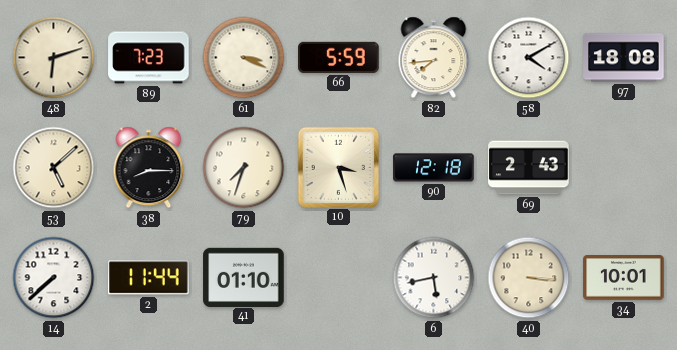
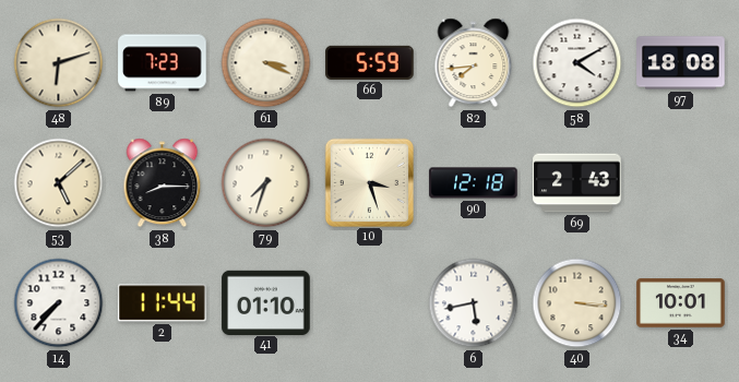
14: 7:38 -> 7:37 (59, 303)
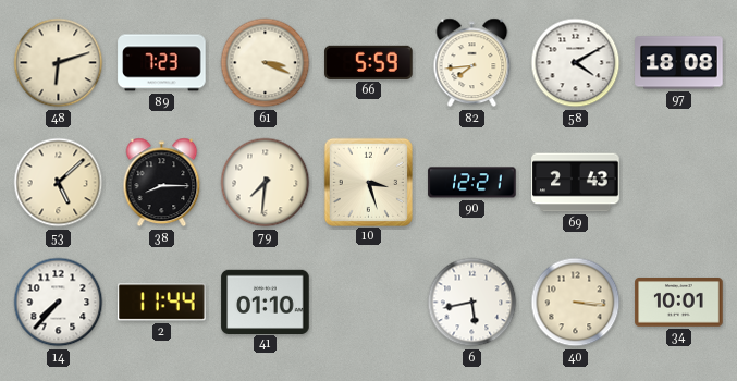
79: 7:33 -> 7:31 (266, 183)
90: 12:18 -> 12:21 (472, 183)
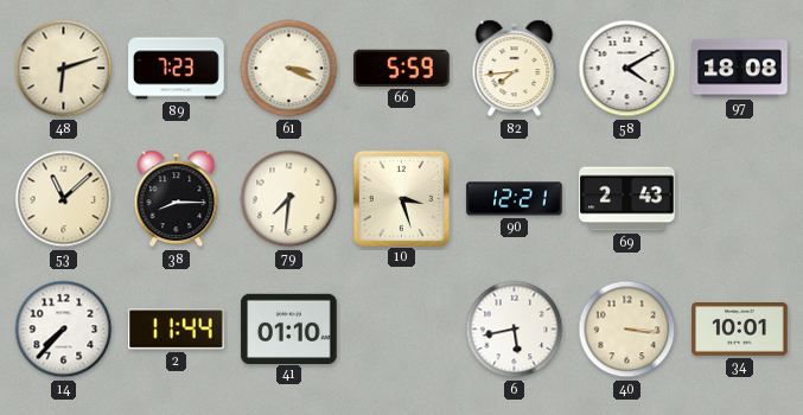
53: 5:08 -> 11:08 (64, 199)
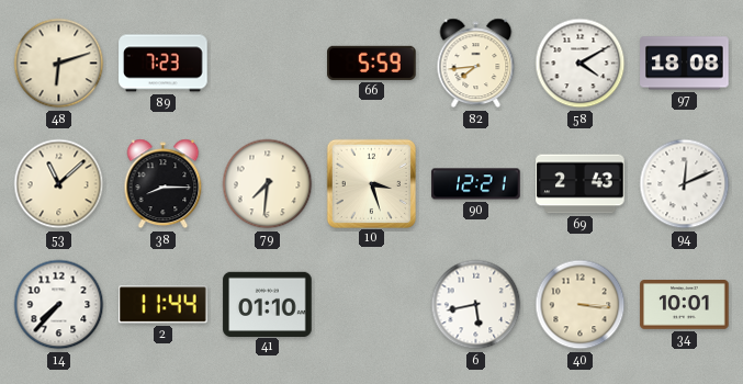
61: 3:19 -> none (289, 69)
94: none -> 12:11 (685, 184)
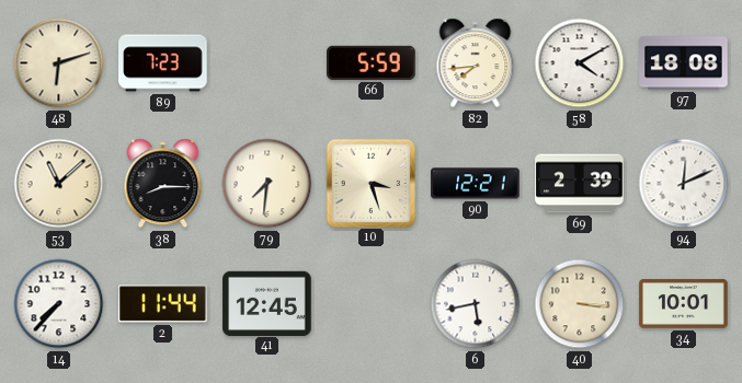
69: 2:43 -> 2:39 (580, 184)
41: 01:10 -> 12:45 (267, 303)
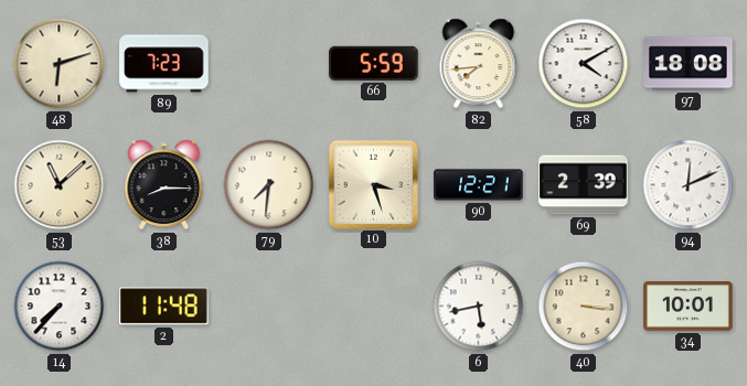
2: 11:44 -> 11:48 (164, 307)
41: 12:45 -> none (267, 303)
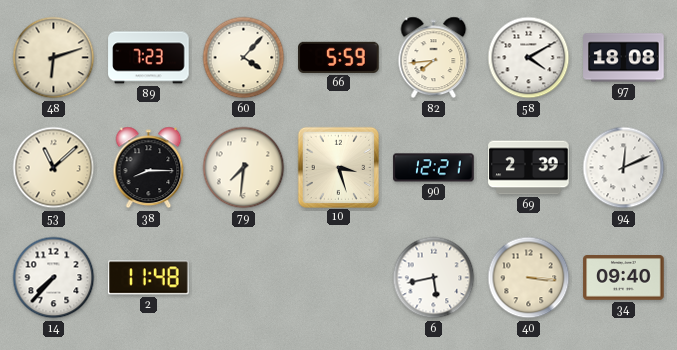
60: none -> 4:07 (244, 58)
34: 10:01 -> 09:40 (624, 278)
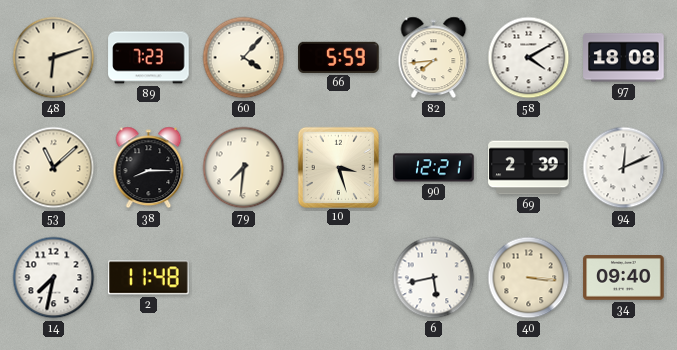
14: 7:37 -> 7:32 (54, 278)
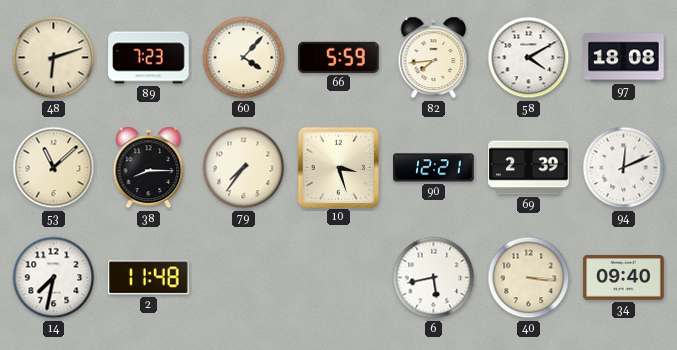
79: 7:31 -> 7:36 (244, 168)
